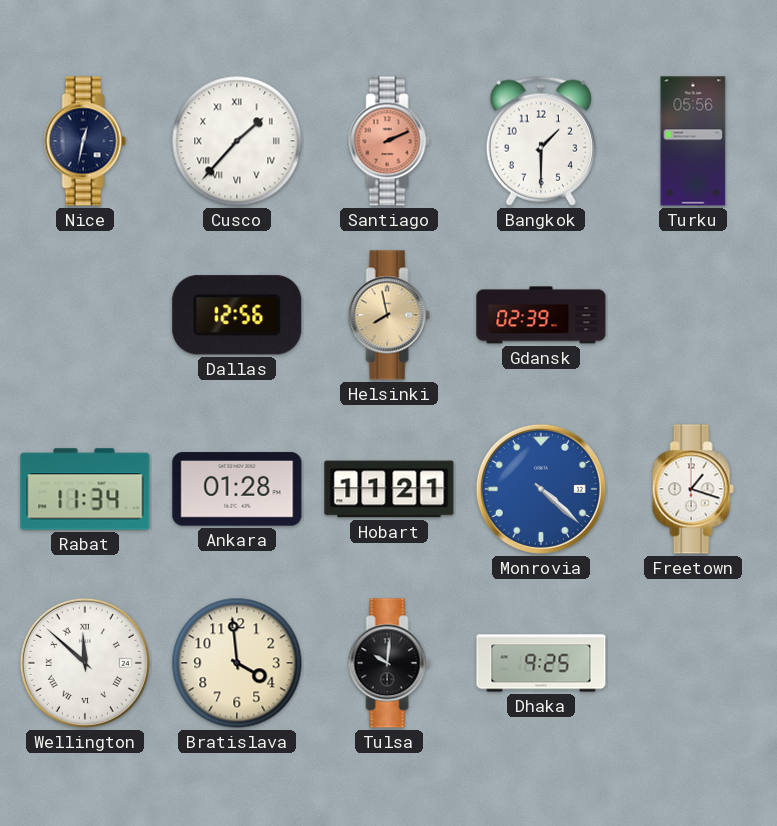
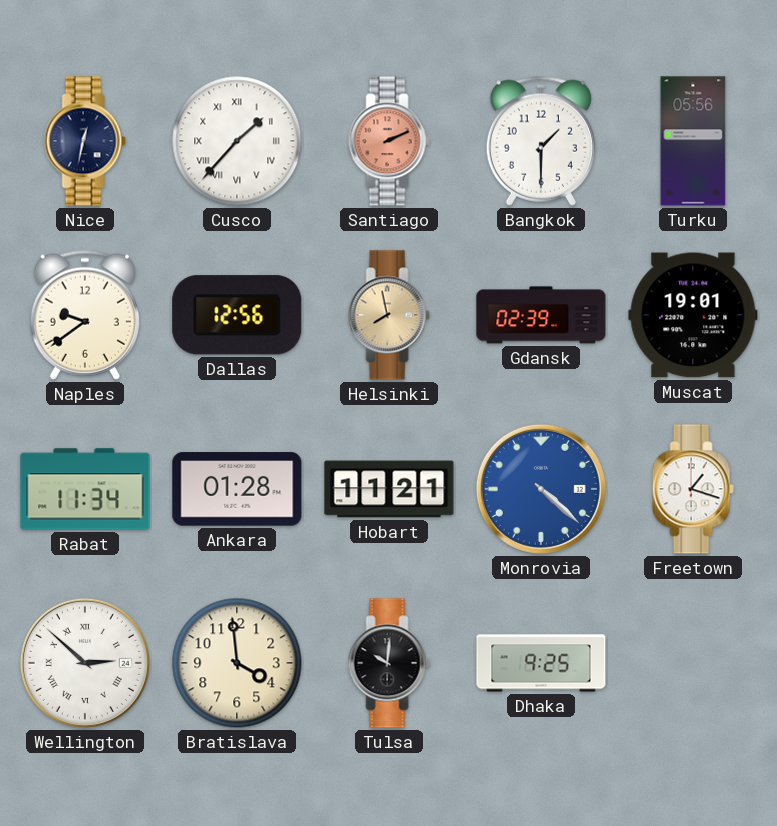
Naples: none -> 9:39 (85, 315)
Muscat: none -> 19:01 (693, 315)
Wellington: 11:52 -> 2:52 (85, 663)
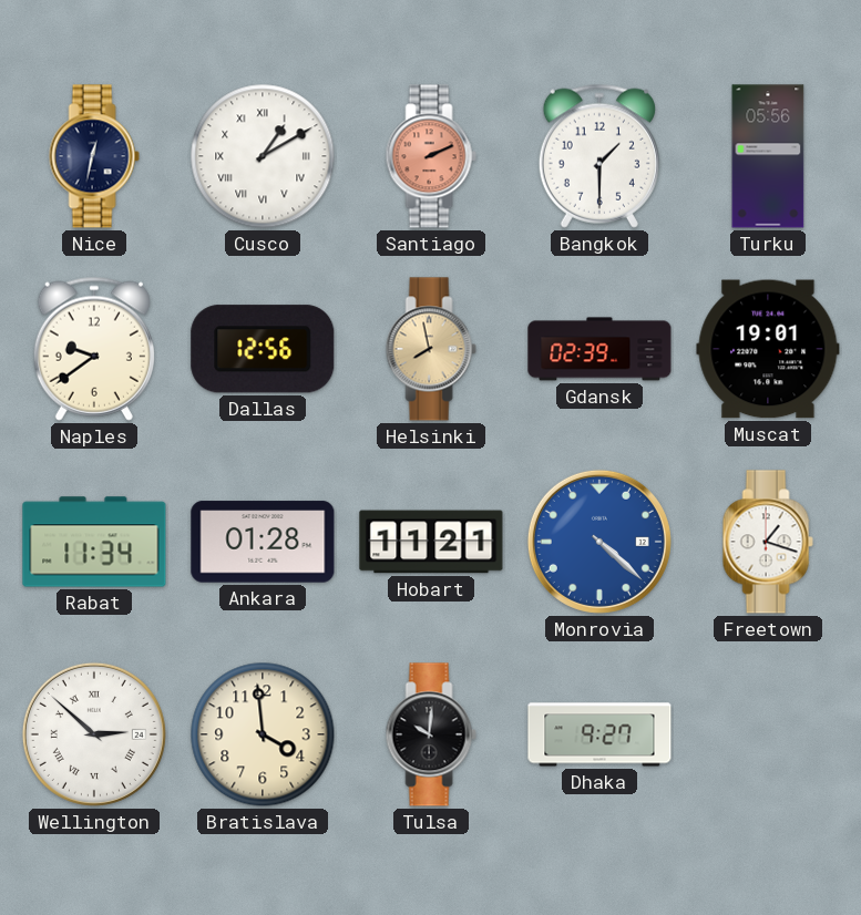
Cusco: 1:37 -> 1:10 (263, 156)
Dhaka: 9:25 -> 9:27 (599, 734)
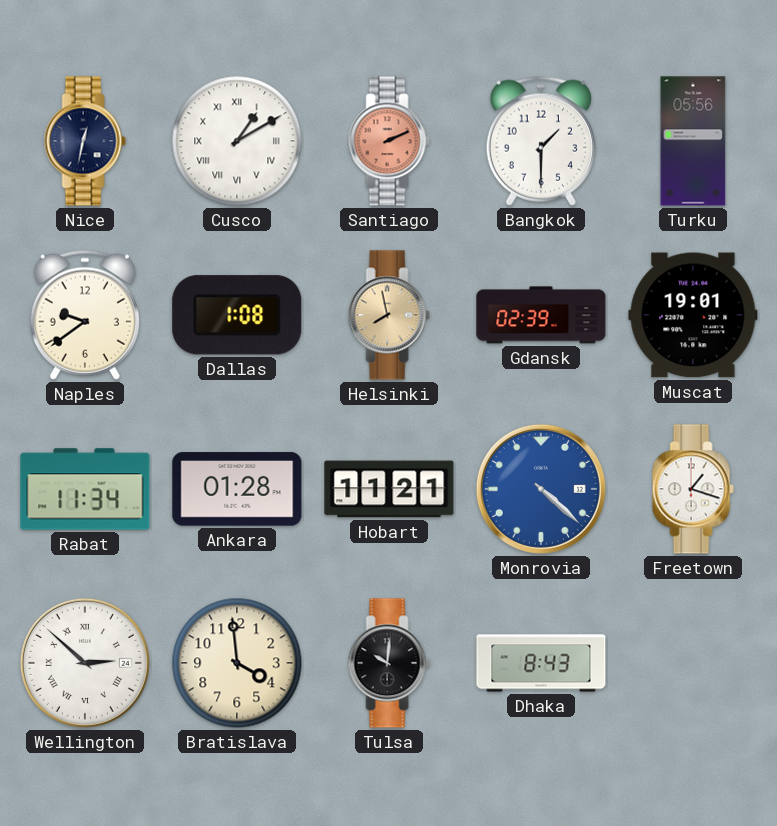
Dallas: 12:56 -> 1:08 (237, 315)
Dhaka: 9:27 -> 8:43 (541, 663)
